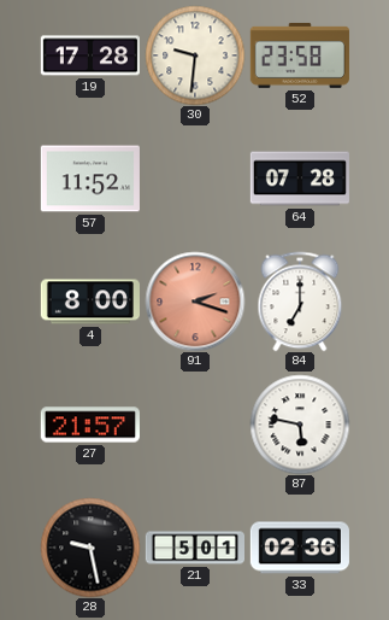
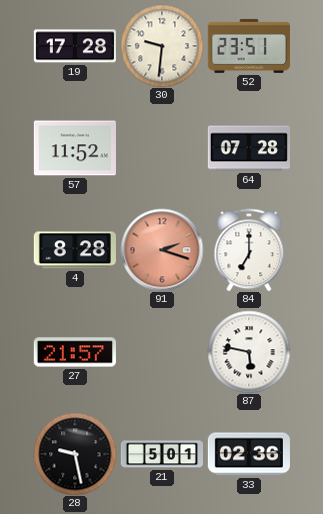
52: 23:58 -> 23:51 (249, 46)
4: 8:00 -> 8:28 (75, 250)
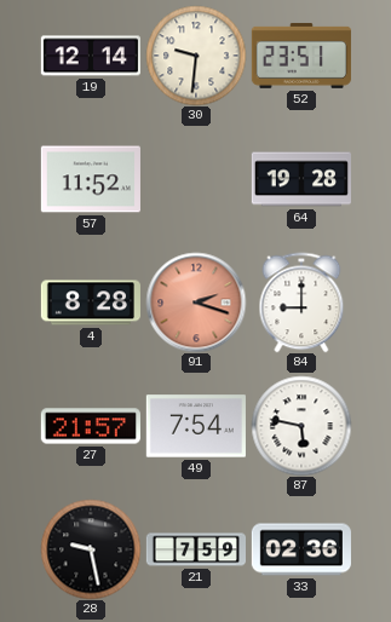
19: 17:28 -> 12:14 (91, 56)
64: 07:28 -> 19:28 (301, 179)
84: 7:00 -> 9:00 (301, 303)
49: none -> 7:54 (196, 426)
21: 5:01 -> 7:59 (195, 549)
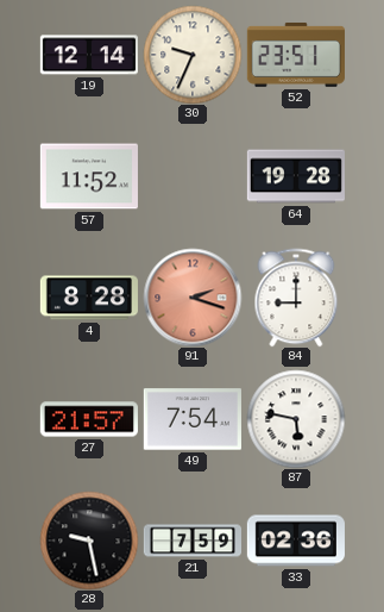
30: 9:31 -> 9:34 (193, 55)
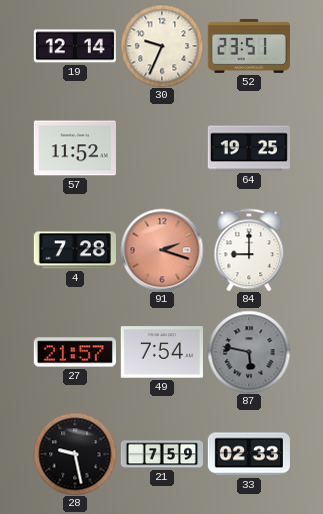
64: 19:28 -> 19:25 (249, 148)
4: 8:28 -> 7:28 (75, 250)
87 dial: white -> grey (249, 352)
33: 02:36 -> 02:33 (249, 454)
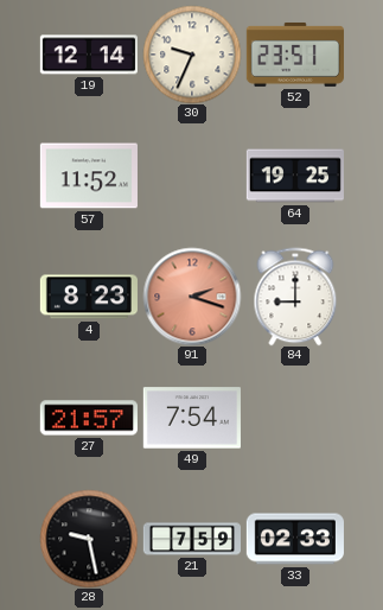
4: 7:28 -> 8:23 (89, 297)
87: 5:47 -> none (249, 352)
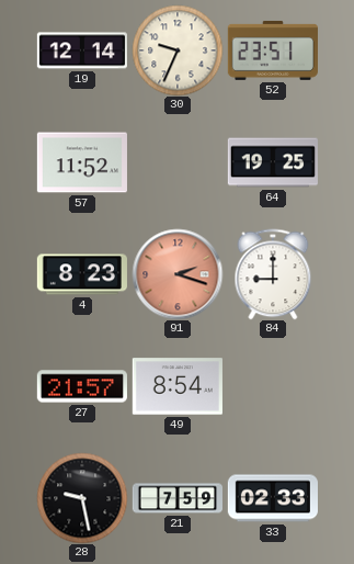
49: 7:54 -> 8:54 (178, 386)
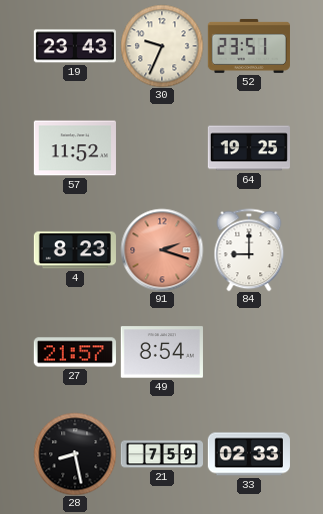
19: 12:14 -> 23:43 (75, 46)
28: 9:28 -> 8:28 (75, 454)
